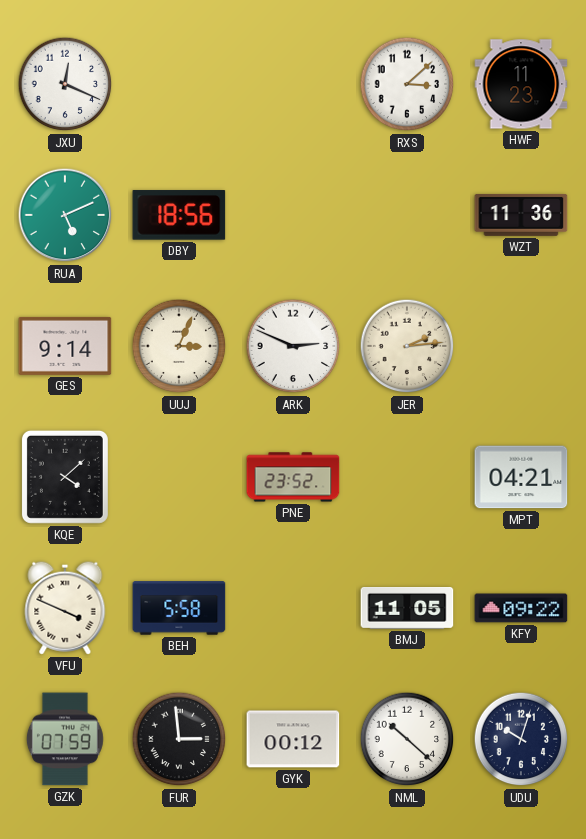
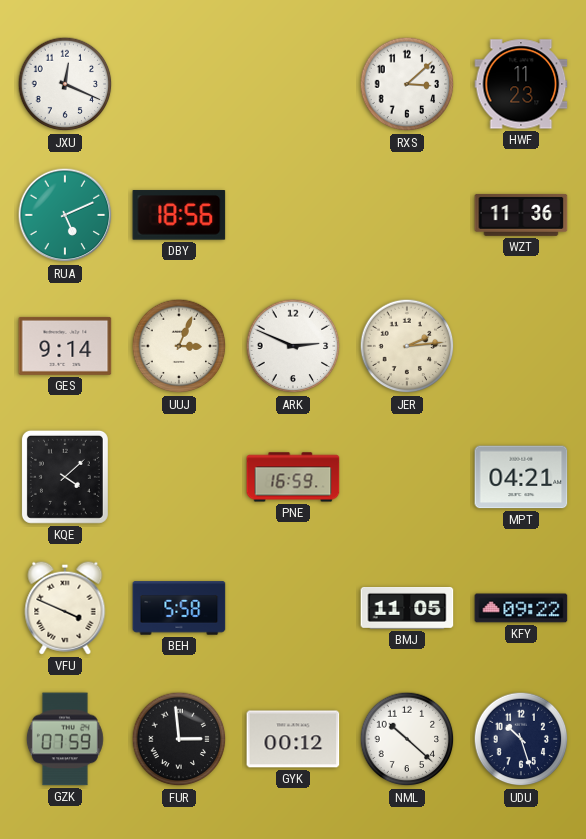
PNE: 23:52 -> 16:59 (293, 477)
UDU: 10:03 -> 10:27 (521, 739)
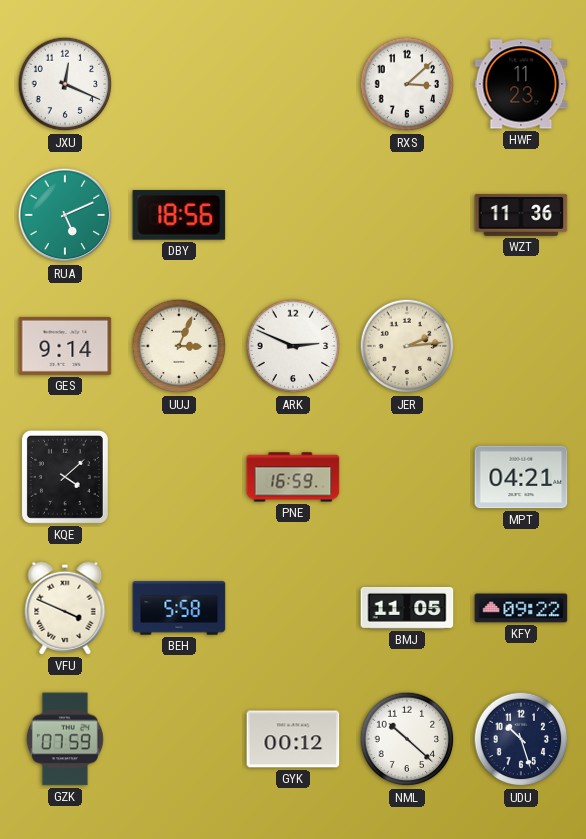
FUR: 2:59 -> none (179, 739)
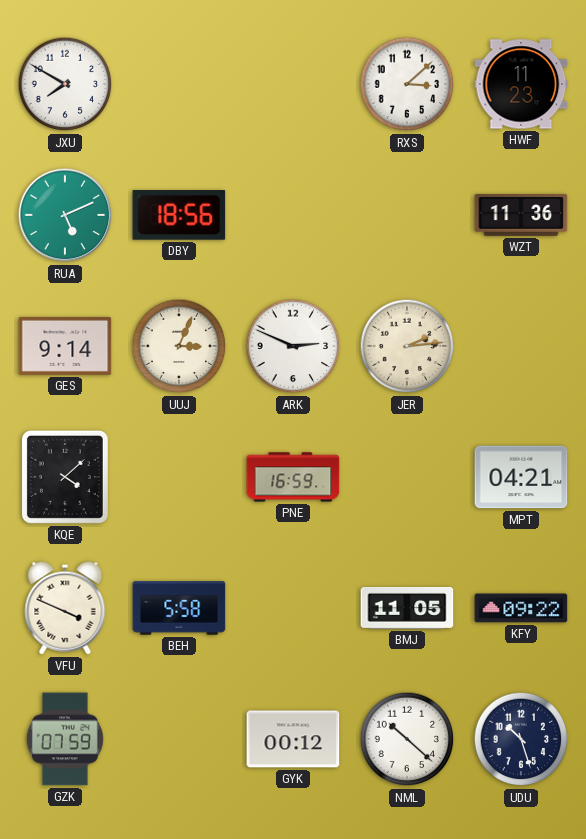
JXU: 12:19 -> 7:50 (65, 84)
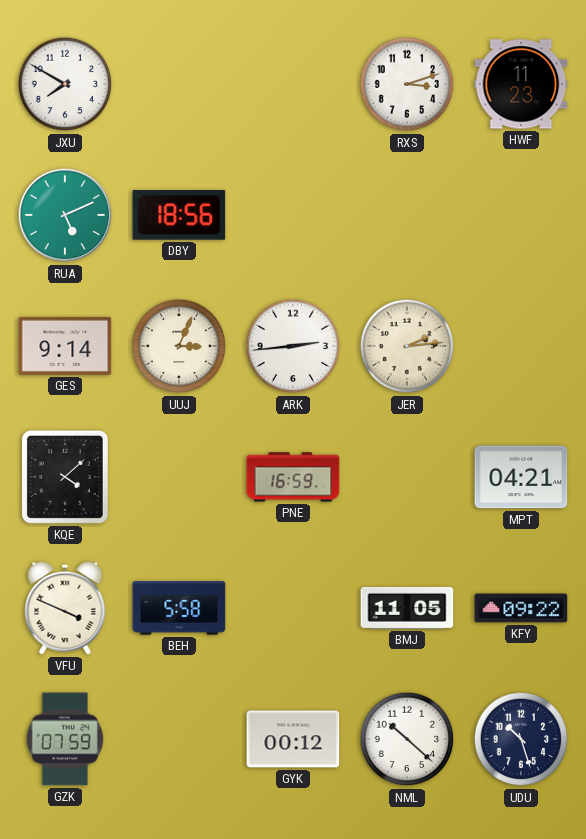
RXS: 3:08 -> 3:12 (407, 84)
WZT: 11:36 -> none (521, 215)
ARK: 2:49 -> 2:44 (293, 346)
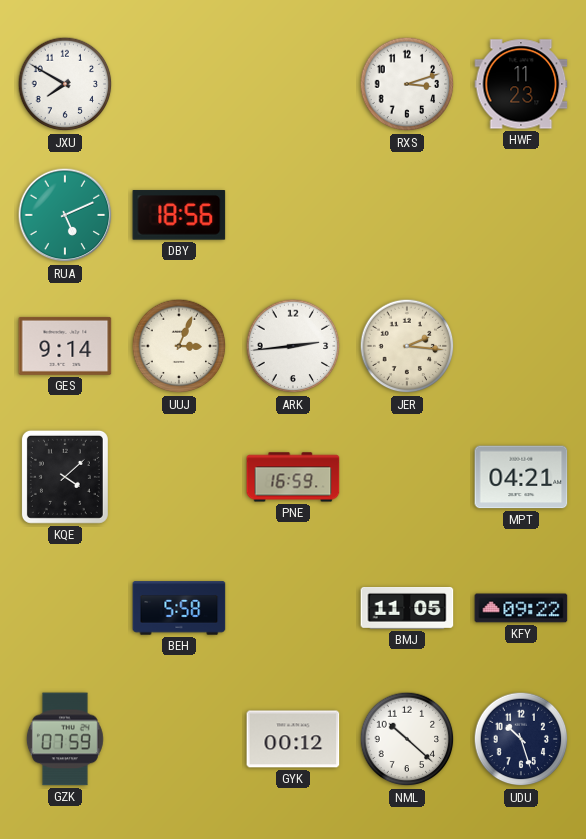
JER: 2:14 -> 2:16 (407, 346)
VFU: 3:49 -> none (65, 608)
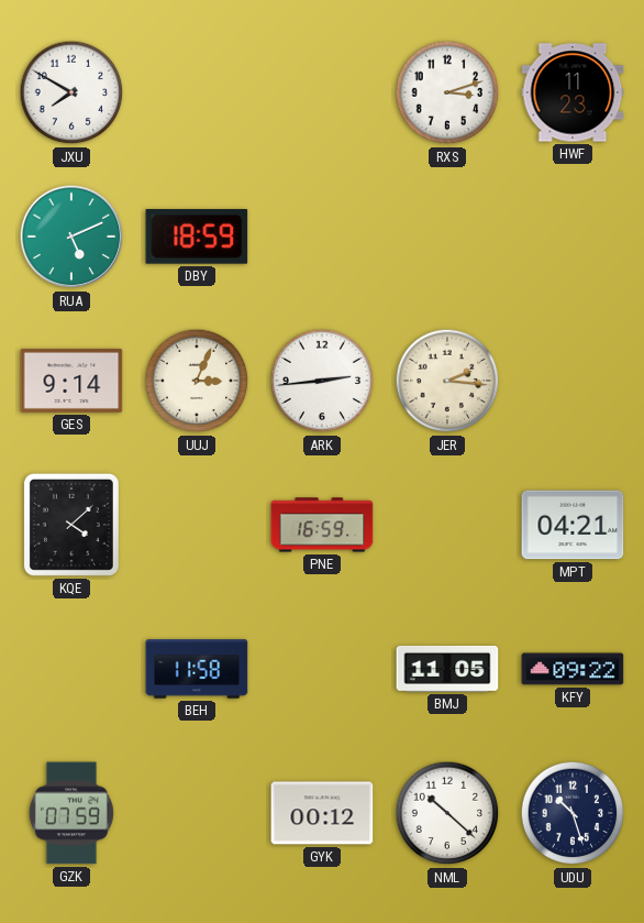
DBY: 18:56 -> 18:59 (197, 237)
BEH: 5:58 -> 11:58 (197, 669)
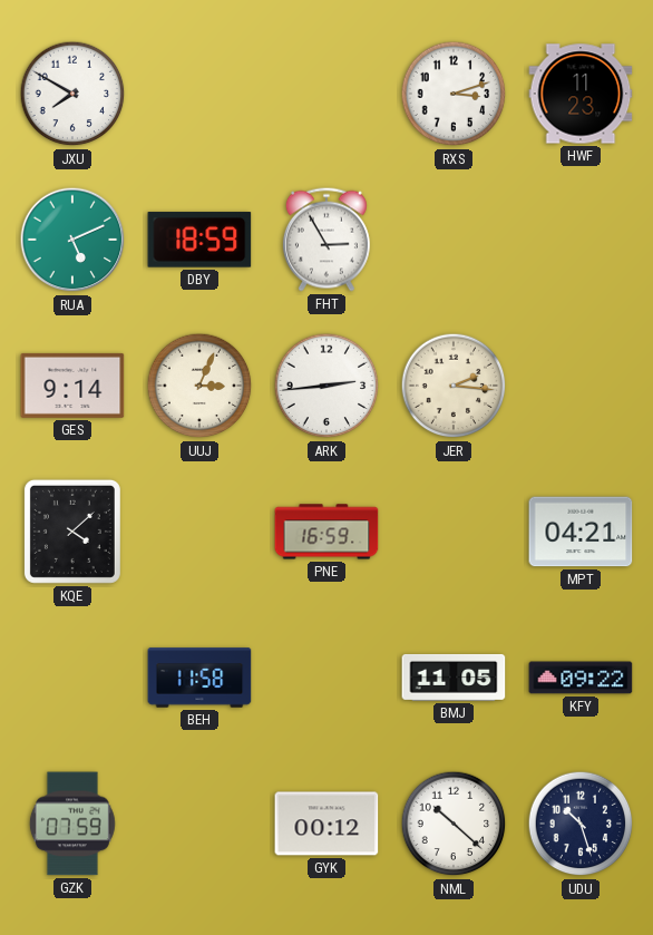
FHT: none -> 2:55 (326, 240)
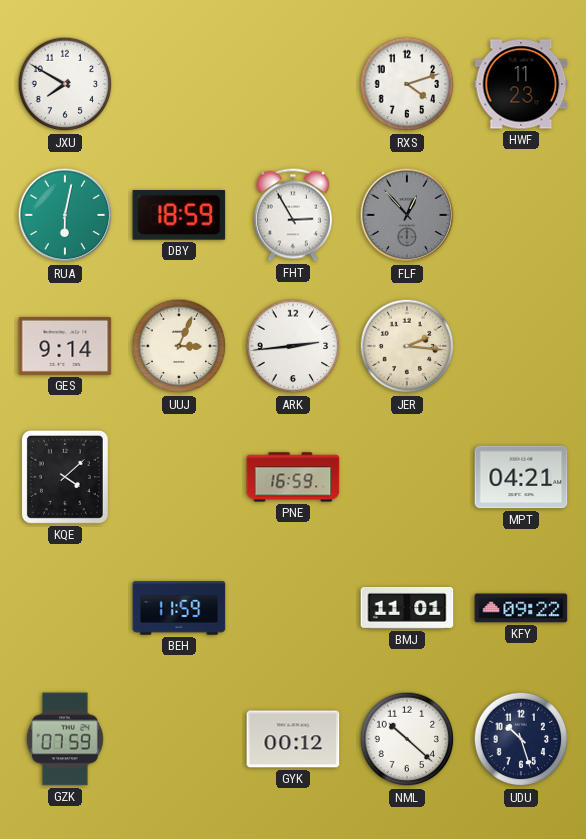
RXS: 3:12 -> 4:12 (407, 84)
RUA: 5:11 -> 6:02 (65, 215)
FLF: none -> 12:53 (407, 215)
BEH: 11:58 -> 11:59 (179, 608)
BMJ: 11:05 -> 11:01 (407, 608)
